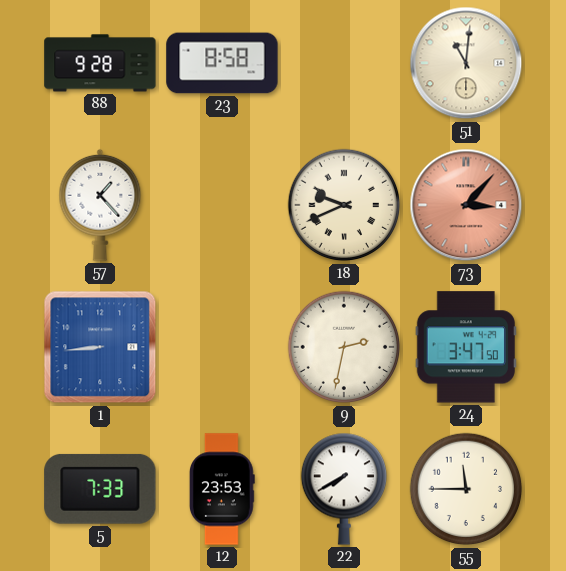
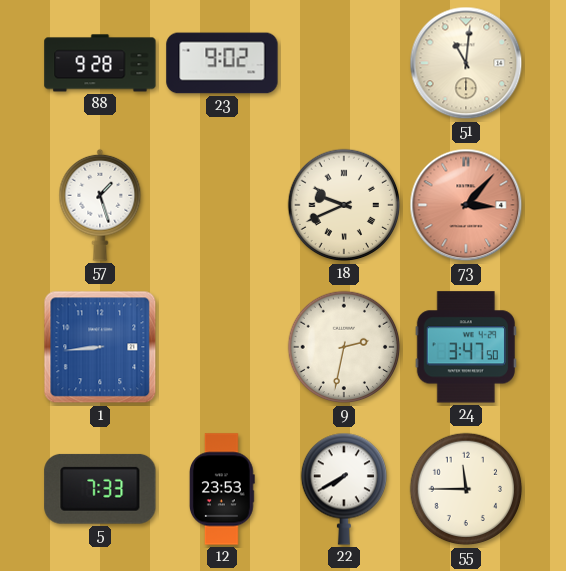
23: 8:58 -> 9:02 (222, 63)
57: 1:23 -> 1:27 (100, 205)
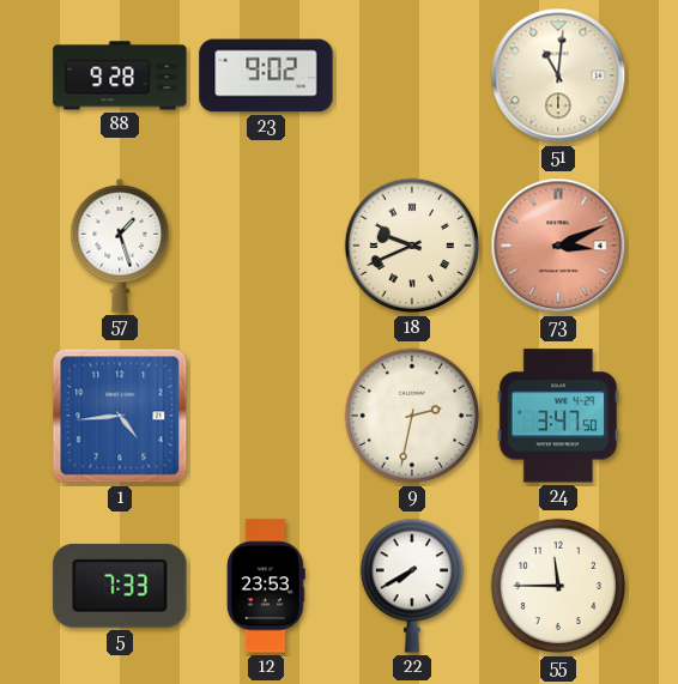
73: 3:07 -> 3:11 (558, 246)
1: 8:44 -> 4:44 (120, 416)
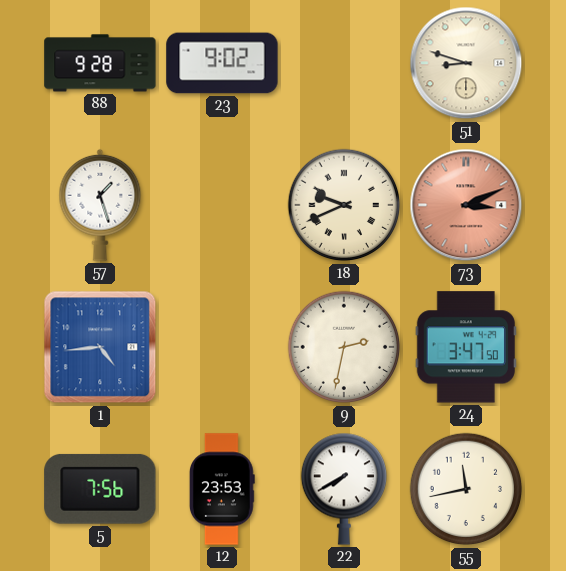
51: 11:01 -> 8:48 (466, 63)
5: 7:33 -> 7:56 (100, 489)
55: 11:45 -> 11:43 (466, 489)
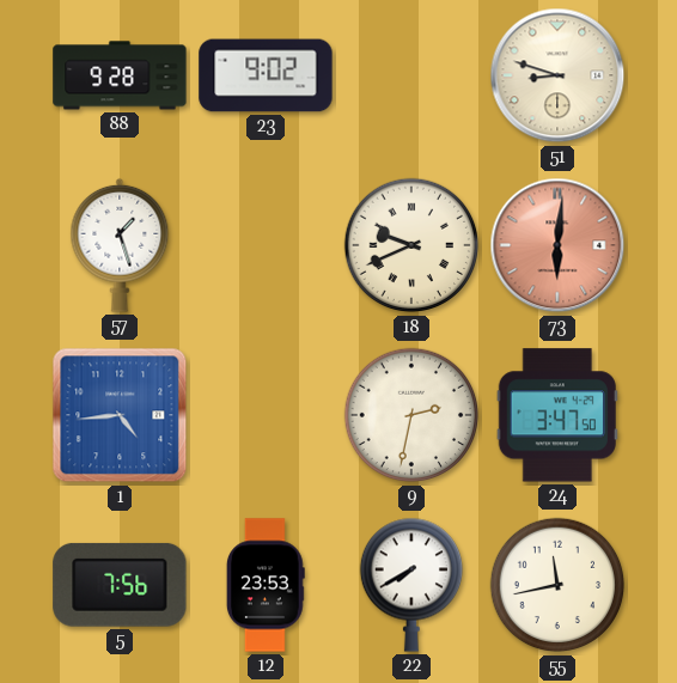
73: 3:11 -> 6:01 (557, 245)
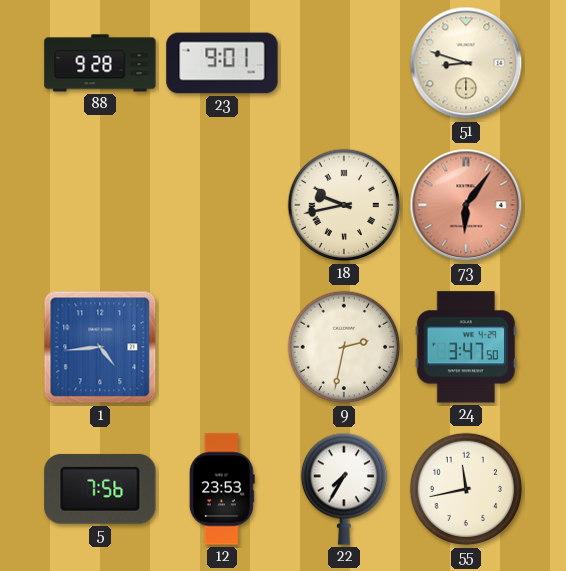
23: 9:02 -> 9:01 (222, 63)
57: 1:27 -> none (120, 245)
18: 9:41 -> 9:43 (344, 205)
73: 6:01 -> 6:06 (466, 205)
22: 7:40 -> 7:35 (343, 489)
